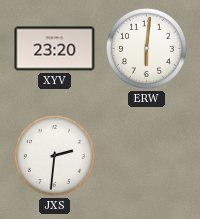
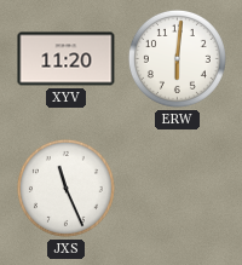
XYV: 23:20 -> 11:20 (67, 59)
JXS: 2:31 -> 11:26 (65, 188)
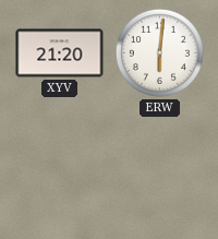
XYV: 11:20 -> 21:20 (60, 53)
JXS: 11:26 -> none (65, 188)
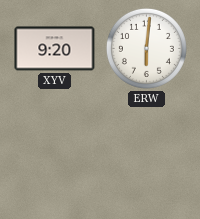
XYV: 21:20 -> 9:20 (55, 49)
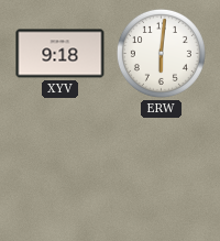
XYV: 9:20 -> 9:18 (61, 54)
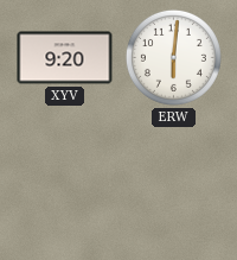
XYV: 9:18 -> 9:20 (65, 58)
